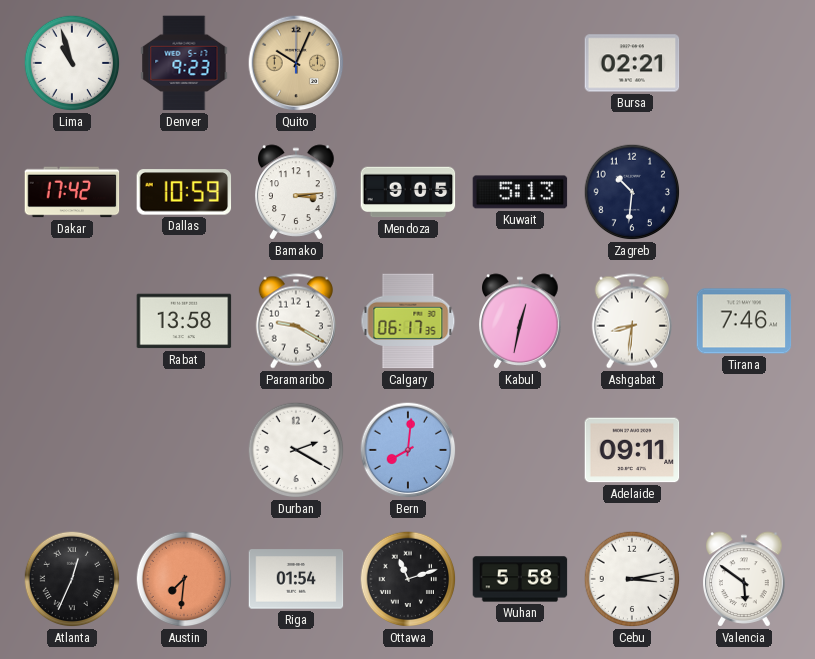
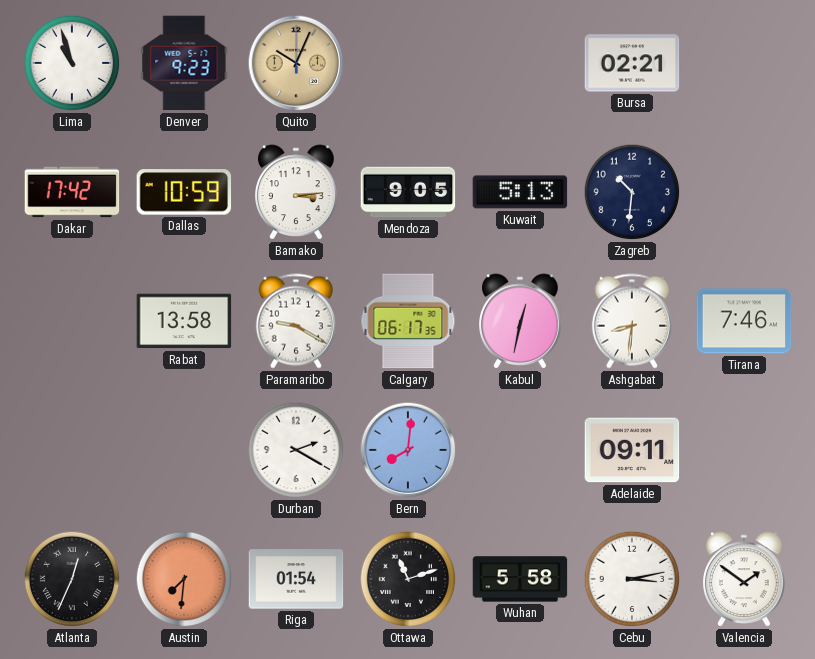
Valencia: 5:51 -> 1:51 (745, 579)
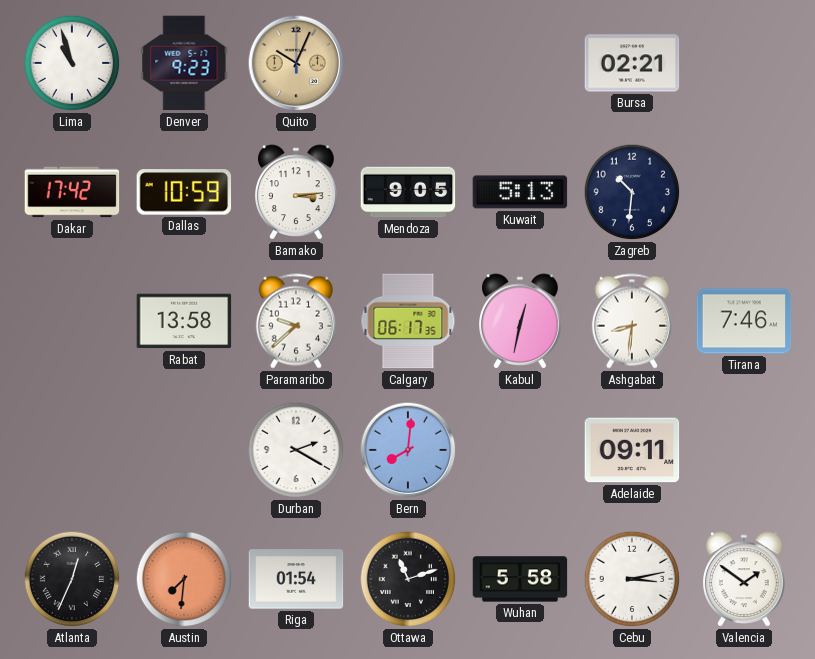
Paramaribo: 9:20 -> 9:38 (296, 321)
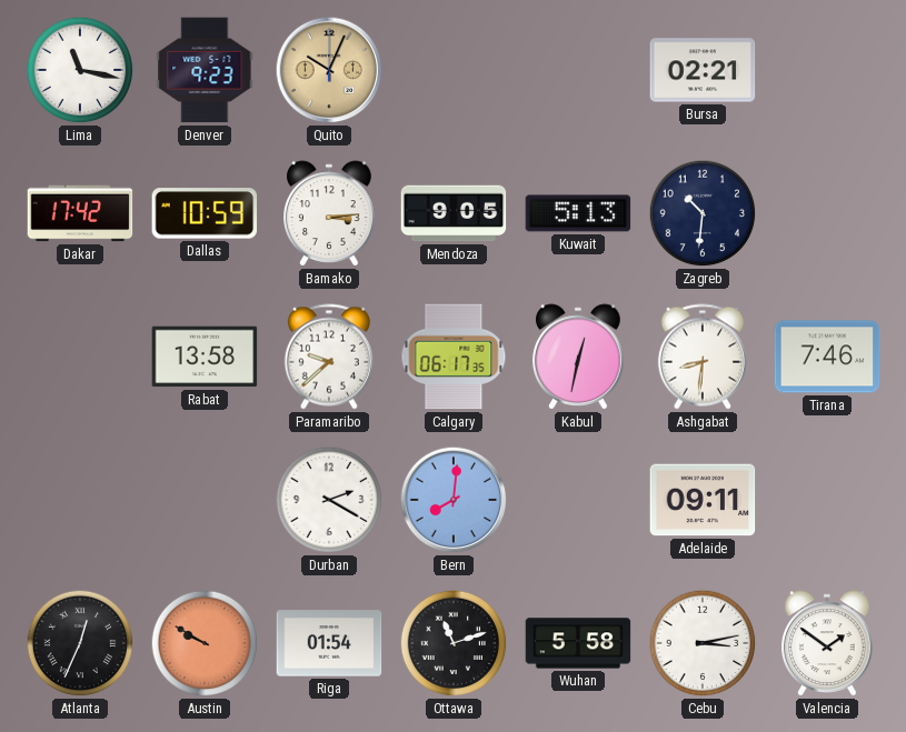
Lima: 10:57 -> 11:17 (80, 70)
Austin: 7:31 -> 9:50 (205, 643)
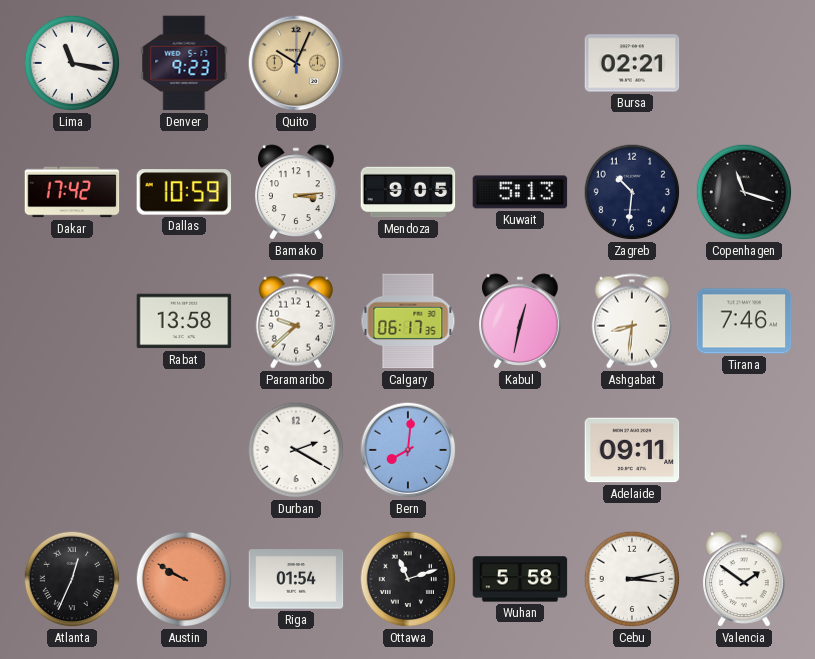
Copenhagen: none -> 11:18 (744, 192)
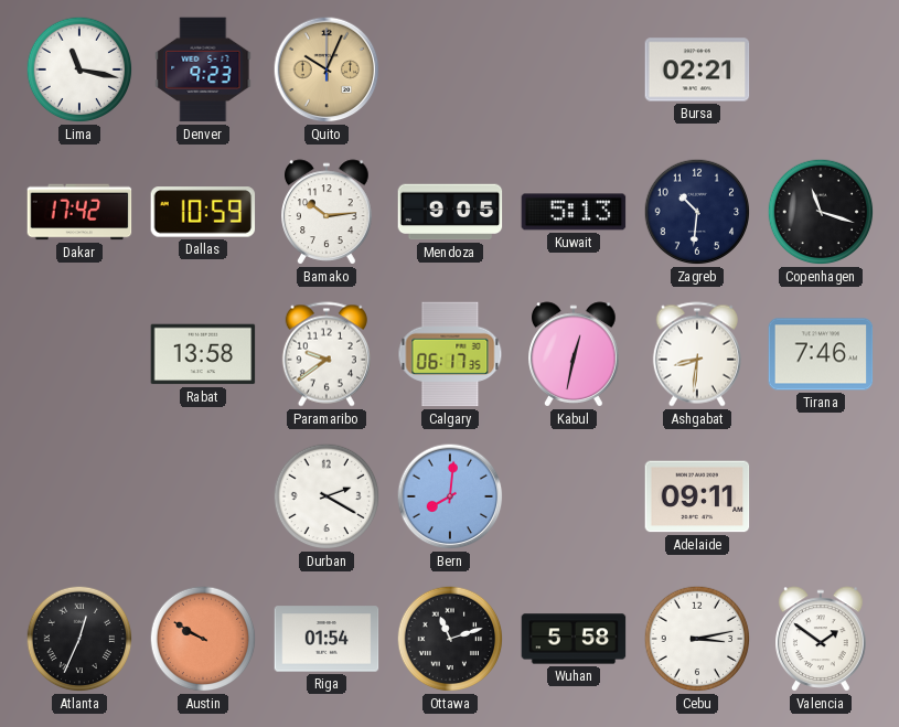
Bamako: 3:14 -> 10:14 (328, 212)
Paramaribo: 9:38 -> 9:39 (327, 354)
